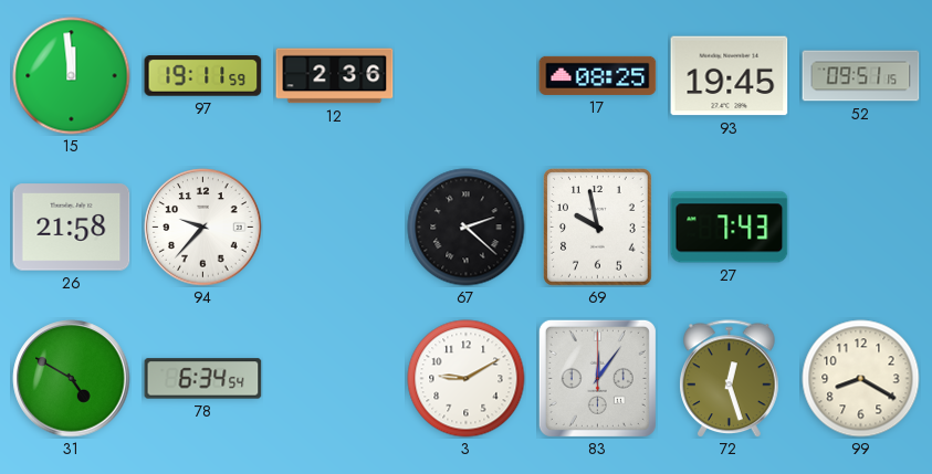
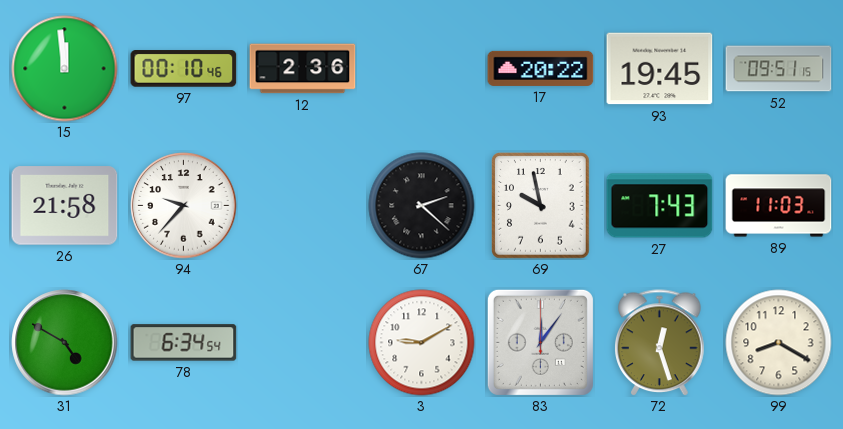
97: 19:11 -> 00:10 (184, 69)
17: 08:25 -> 20:22 (541, 68)
89: none -> 11:03 (779, 206)
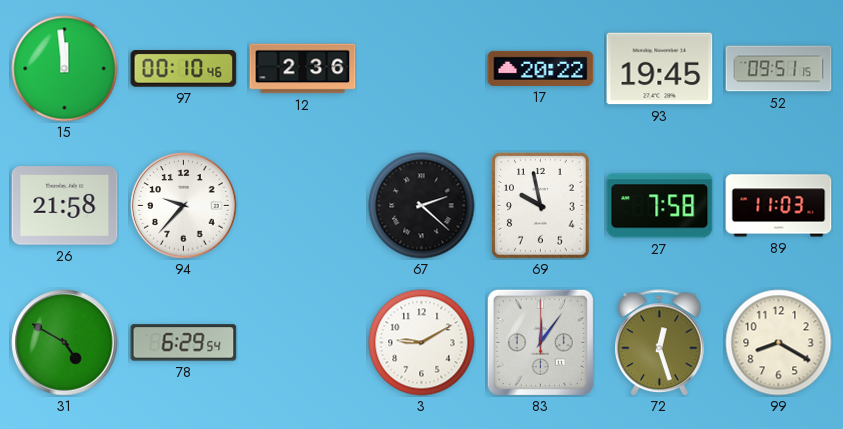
27: 7:43 -> 7:58 (660, 206)
78: 6:34 -> 6:29 (184, 343)
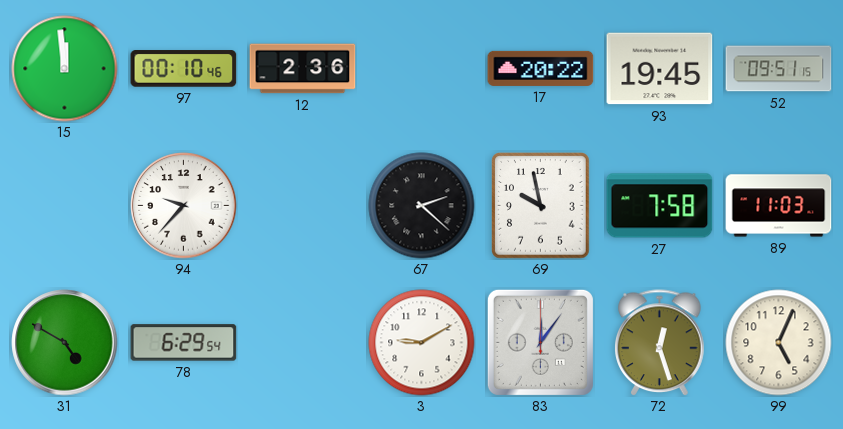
26: 21:58 -> none (65, 206)
99: 8:20 -> 5:04 (779, 343)
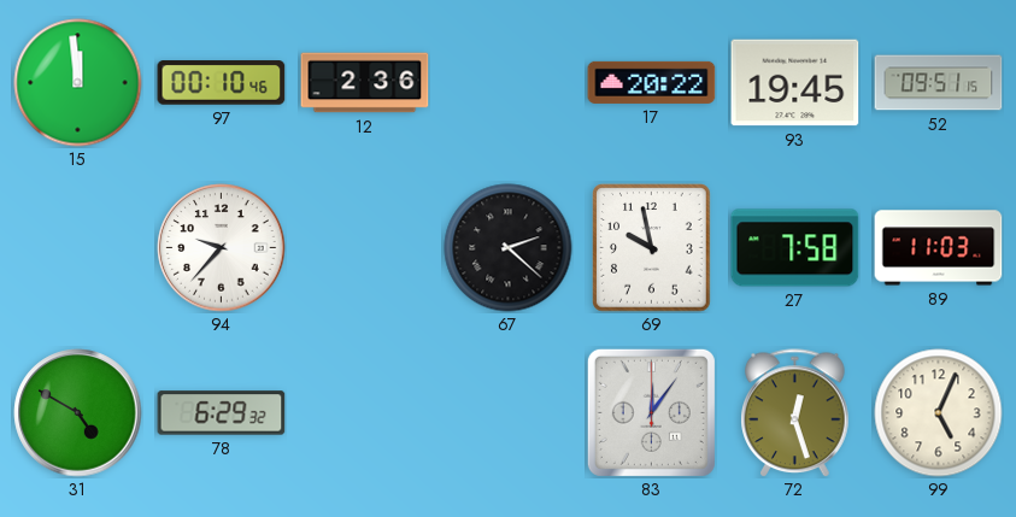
78: 6:29:54 -> 6:29:32 (222, 413)
3: 9:10 -> none (422, 343)
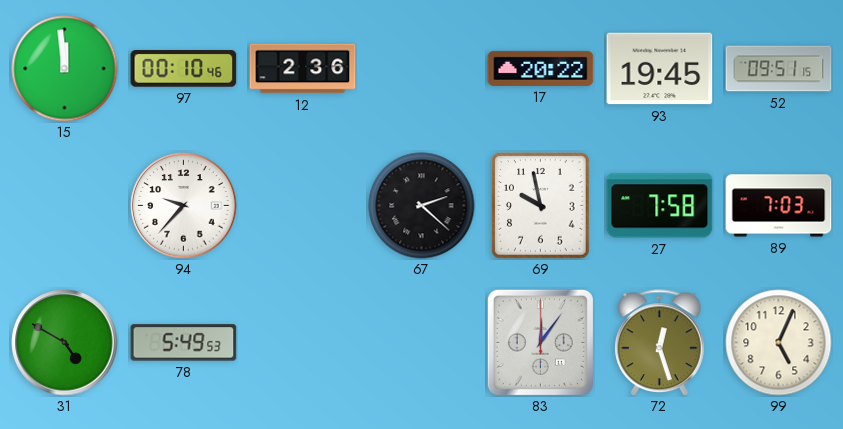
89: 11:03 -> 7:03 (779, 206)
78: 6:29 -> 5:49 (184, 343)
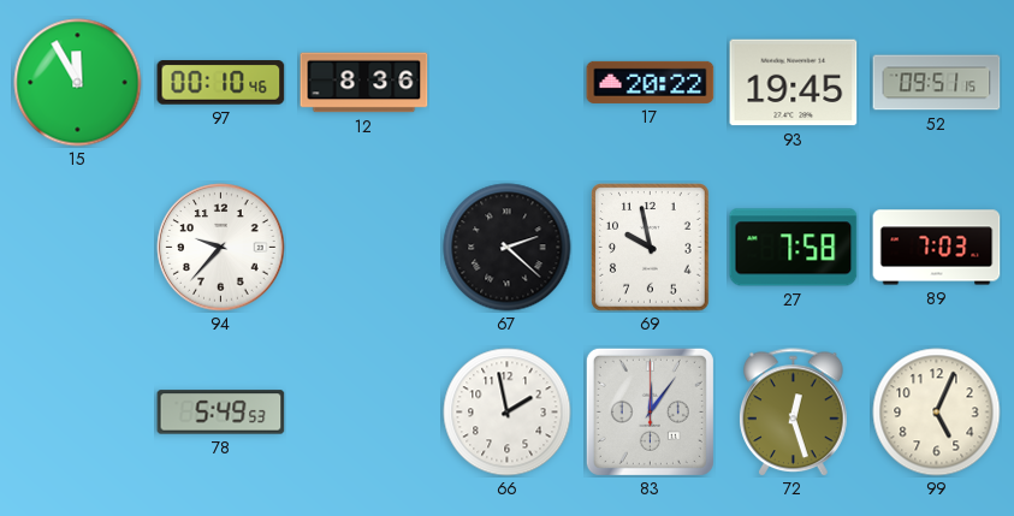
15: 11:59 -> 11:55 (78, 83)
12: 2:36 -> 8:36 (364, 83)
31: 4:50 -> none (65, 343)
66: none -> 1:58 (508, 413)
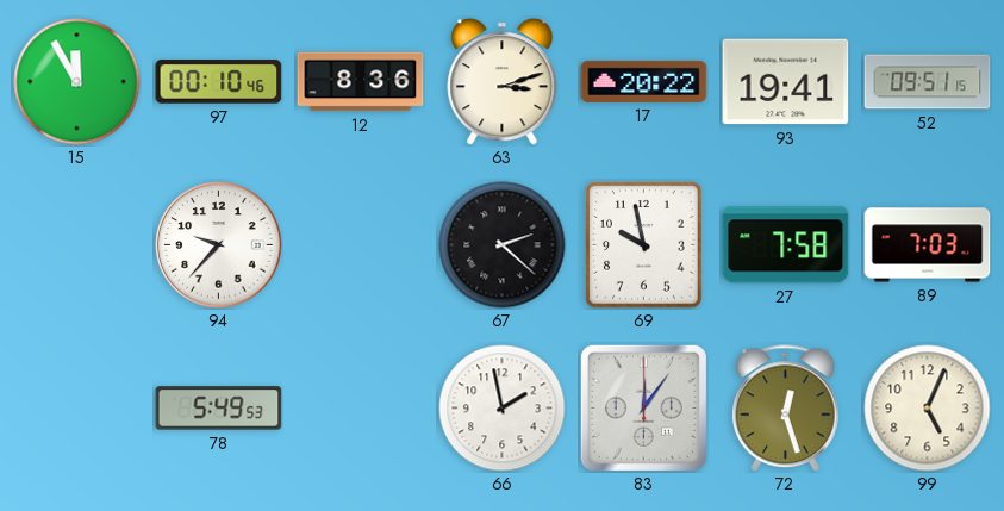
63: none -> 3:12 (503, 82)
93: 19:45 -> 19:41 (786, 82)
